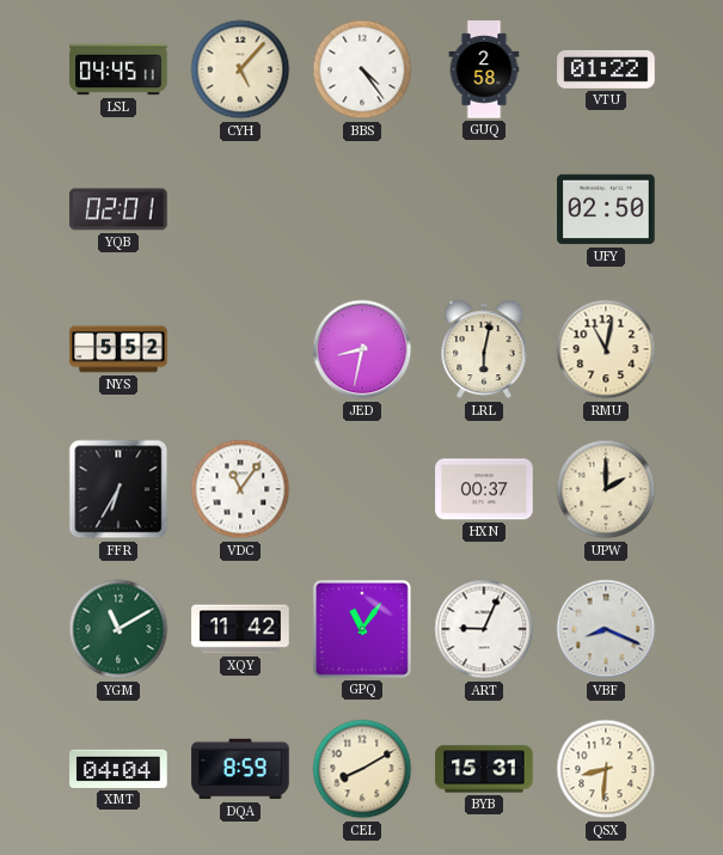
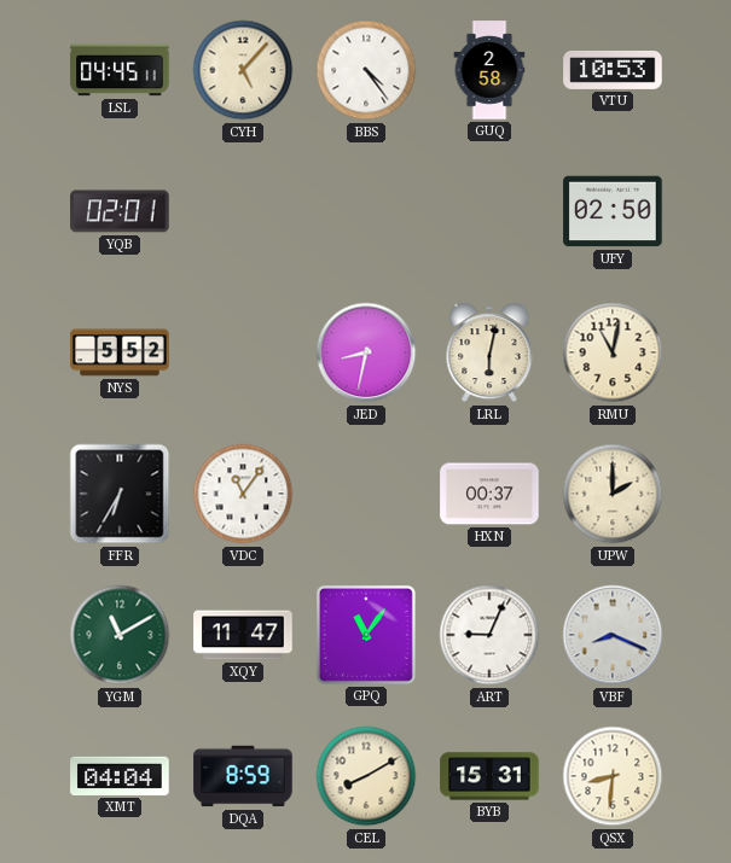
VTU: 01:22 -> 10:53 (613, 70)
XQY: 11:42 -> 11:47 (243, 635)
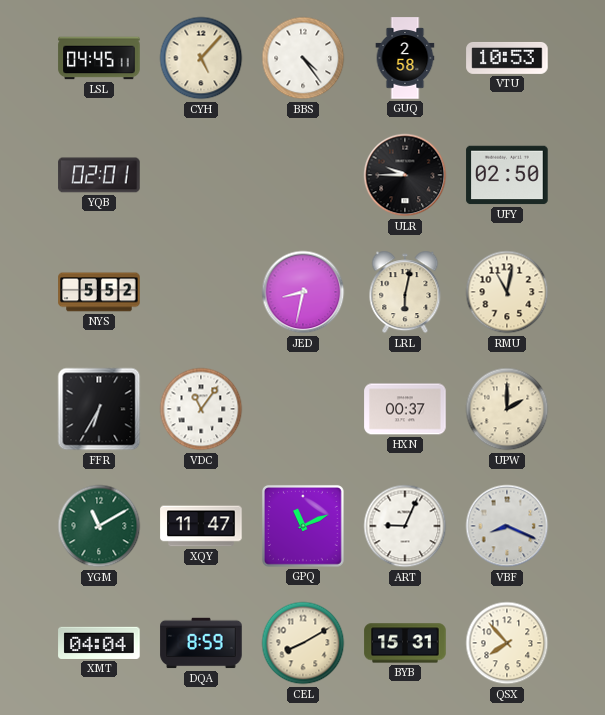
ULR: none -> 9:45 (405, 175)
GPQ: 11:06 -> 11:11 (303, 526)
QSX: 8:31 -> 7:53 (507, 643)
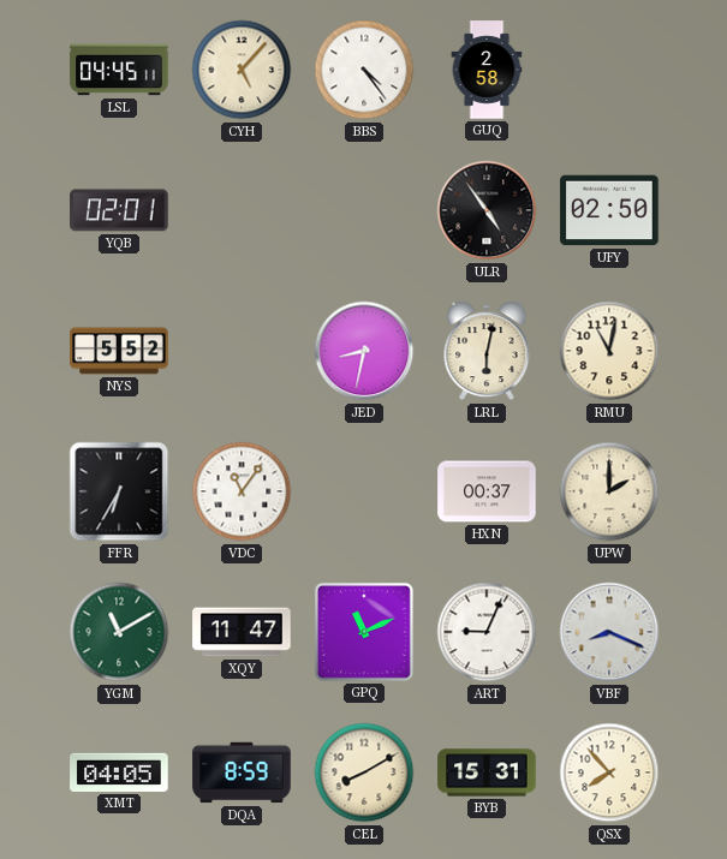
VTU: 10:53 -> none (507, 58)
ULR: 9:45 -> 4:54 (487, 210)
XMT: 04:04 -> 04:05 (119, 772)
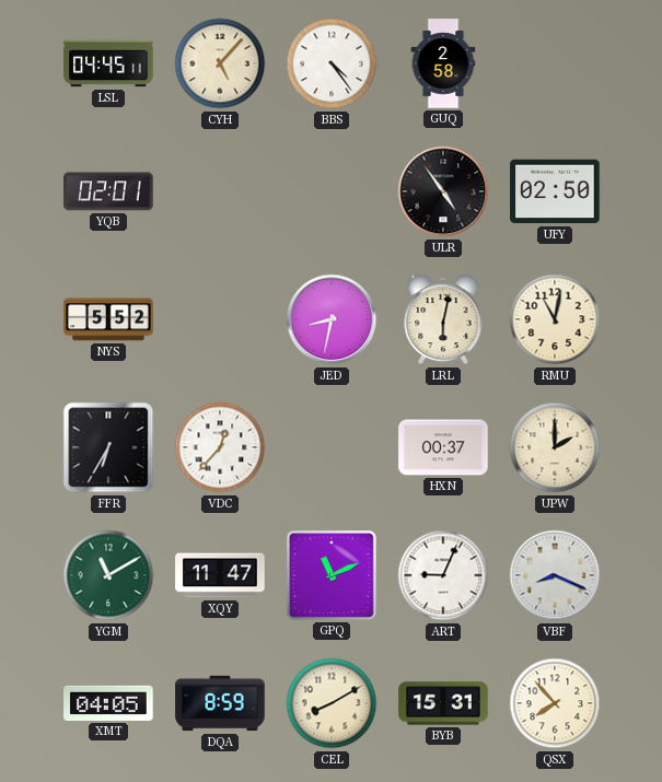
VDC: 11:06 -> 12:37 (220, 447)
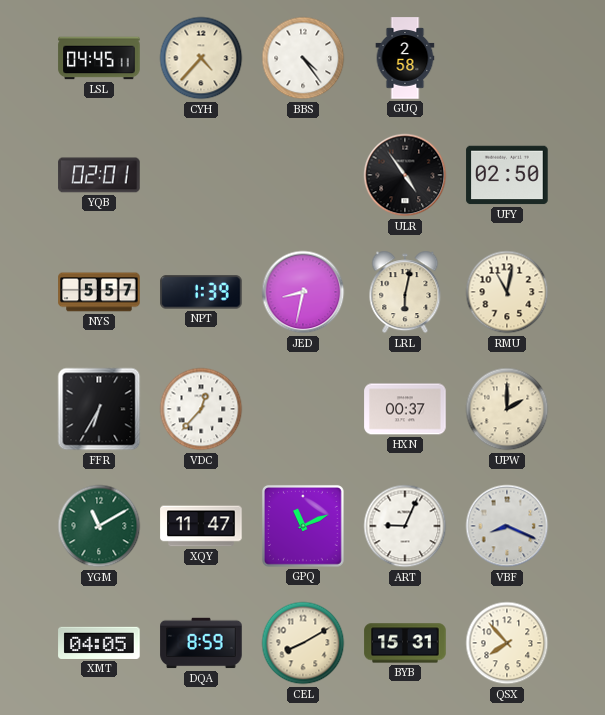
CYH: 5:07 -> 4:37 (201, 58)
NYS: 5:52 -> 5:57 (99, 292)
NPT: none -> 1:39 (201, 292)
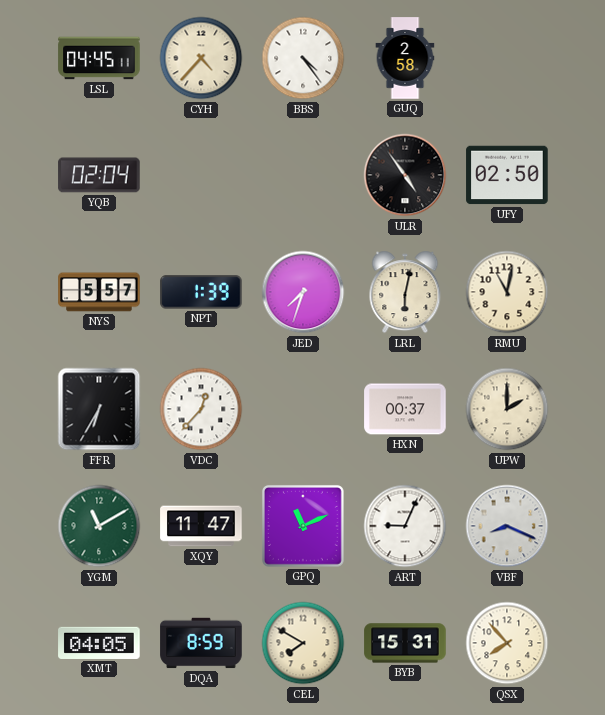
YQB: 02:01 -> 02:04 (99, 175)
JED: 8:32 -> 7:33 (303, 292)
CEL: 8:10 -> 7:50 (303, 643)
